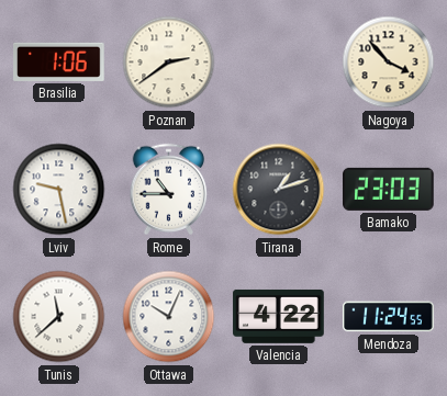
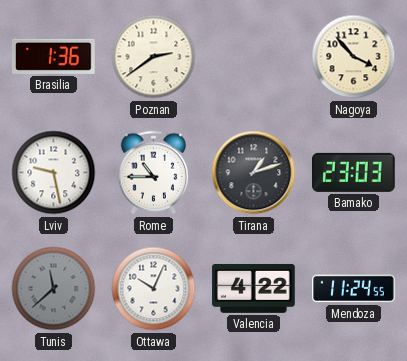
Brasilia: 1:06 -> 1:36 (54, 56)
Tunis dial: white -> grey (54, 289)
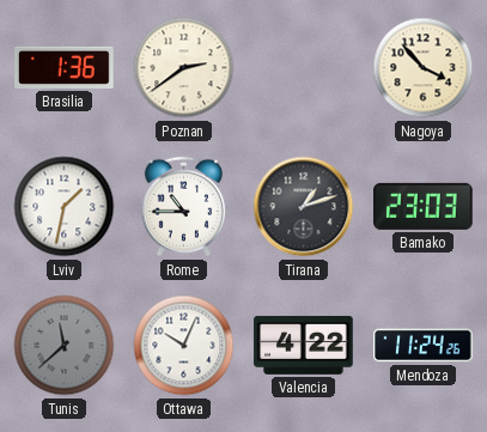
Lviv: 9:28 -> 1:32 (65, 207)
Mendoza: 11:24:55 -> 11:24:26 (424, 346)
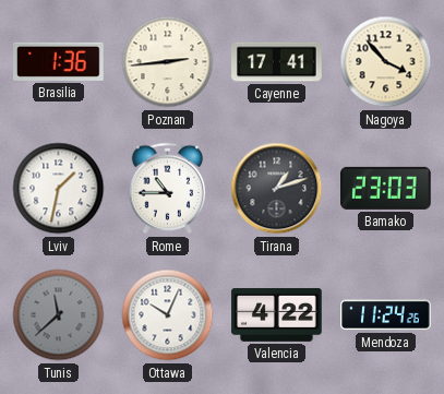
Poznan: 2:39 -> 2:44 (168, 62)
Cayenne: none -> 17:41 (277, 62)
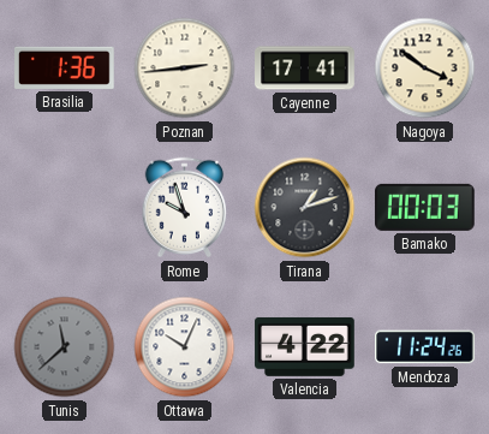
Nagoya: 3:53 -> 3:51 (425, 69)
Lviv: 1:32 -> none (59, 189)
Rome: 10:45 -> 9:57 (185, 208)
Bamako: 23:03 -> 00:03 (425, 207)
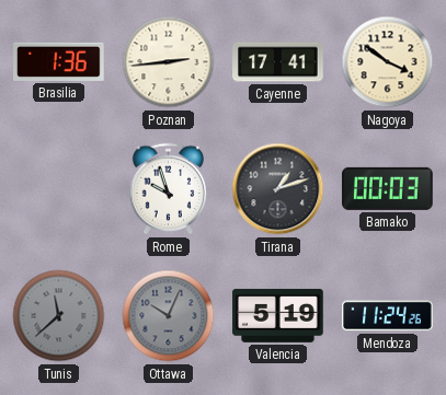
Ottawa dial: white -> grey (169, 316)
Valencia: 4:22 -> 5:19 (278, 315)
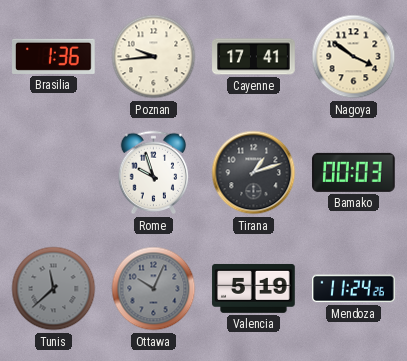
Poznan: 2:44 -> 9:44 (154, 57)
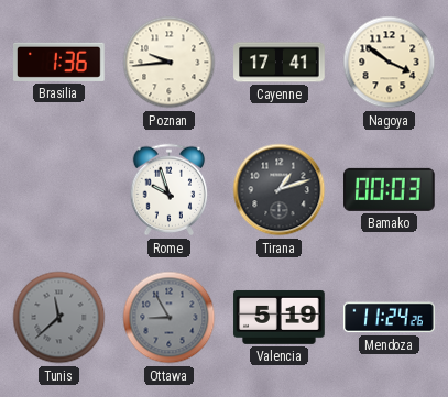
Ottawa: 10:04 -> 8:55 (170, 318)
